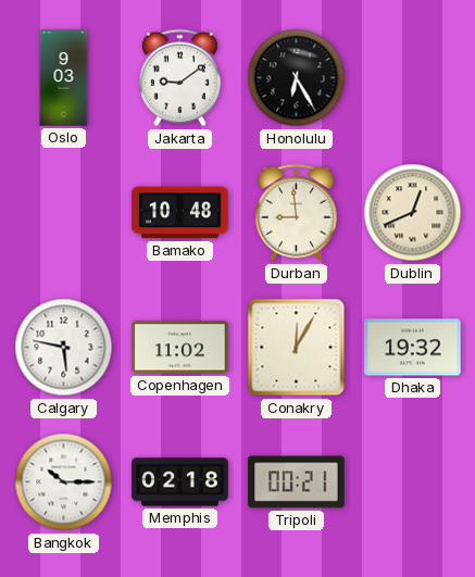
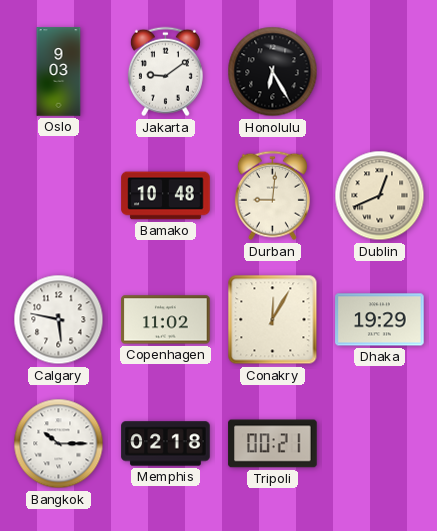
Durban: 8:59 -> 9:01 (272, 196)
Dhaka: 19:32 -> 19:29 (380, 320)
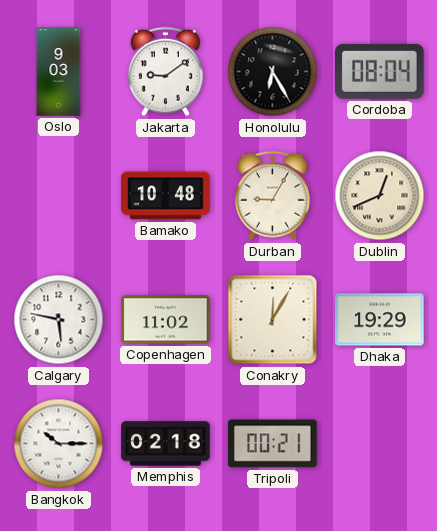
Cordoba: none -> 08:04 (380, 71)
Durban: 9:01 -> 9:05 (272, 196)
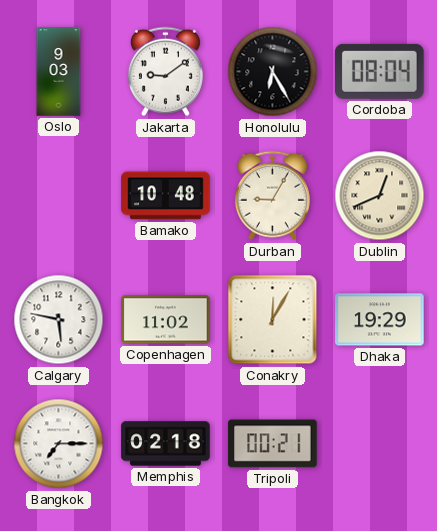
Bangkok: 10:15 -> 7:15 (59, 444)
